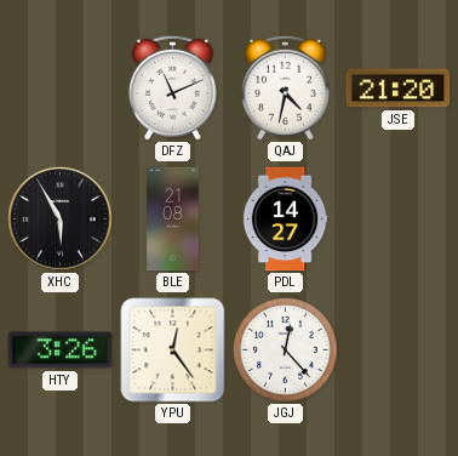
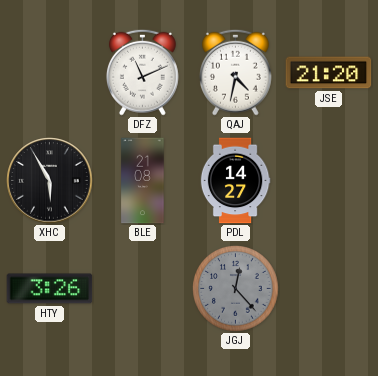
YPU: 12:24 -> none (173, 350)
JGJ dial: white -> grey (236, 289)
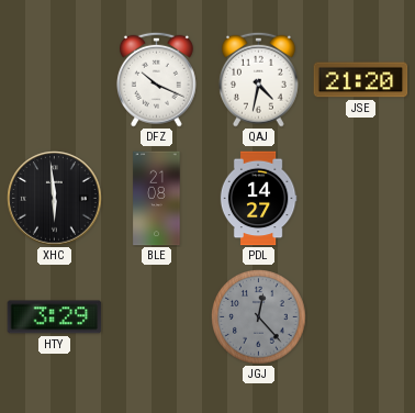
DFZ: 11:11 -> 10:19 (156, 79)
XHC: 5:55 -> 5:59 (55, 199)
HTY: 3:26 -> 3:29 (55, 317)
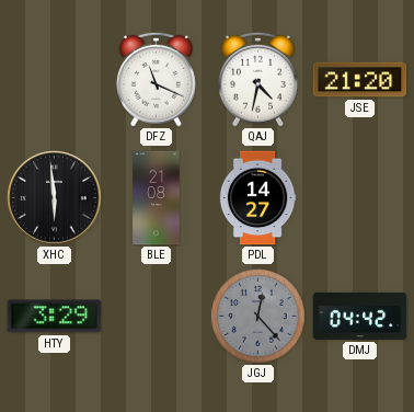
DFZ: 10:19 -> 11:19 (156, 79)
DMJ: none -> 04:42 (360, 316)
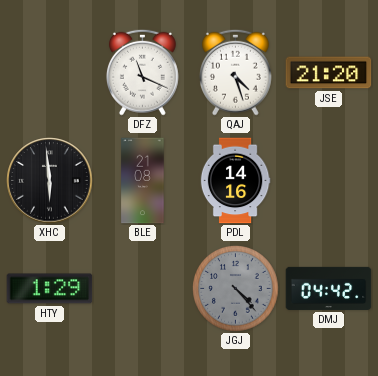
QAJ: 4:32 -> 4:27 (235, 72)
PDL: 14:27 -> 14:16 (235, 181)
HTY: 3:29 -> 1:29 (50, 289)
JGJ: 12:23 -> 4:23 (236, 289)
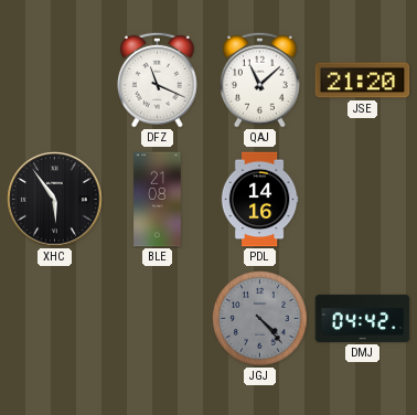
QAJ: 4:27 -> 11:08 (259, 79)
XHC: 5:59 -> 5:54 (55, 200)
HTY: 1:29 -> none (50, 289)
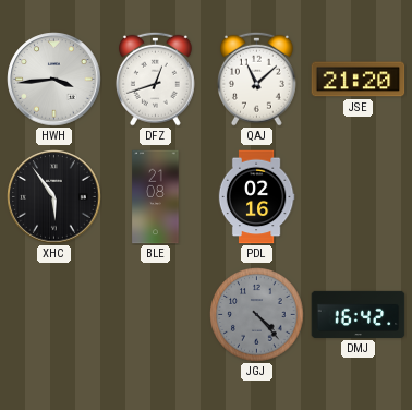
HWH: none -> 3:44 (54, 80)
DFZ: 11:19 -> 12:42 (155, 79)
PDL: 14:16 -> 02:16 (256, 197)
DMJ: 04:42 -> 16:42 (359, 314)
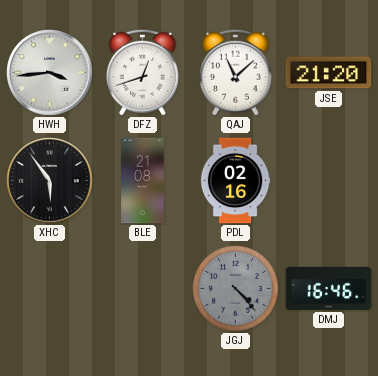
DMJ: 16:42 -> 16:46 (329, 288)
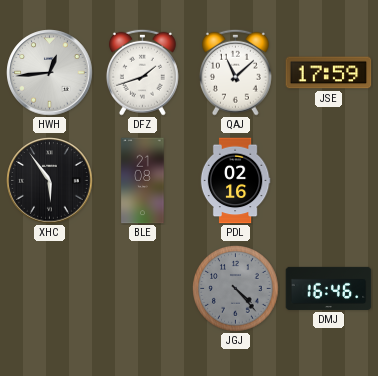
HWH: 3:44 -> 12:44 (50, 73)
DFZ: 12:42 -> 1:42 (142, 72)
JSE: 21:20 -> 17:59 (329, 73)
